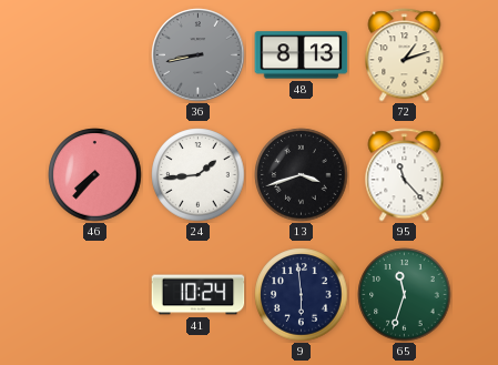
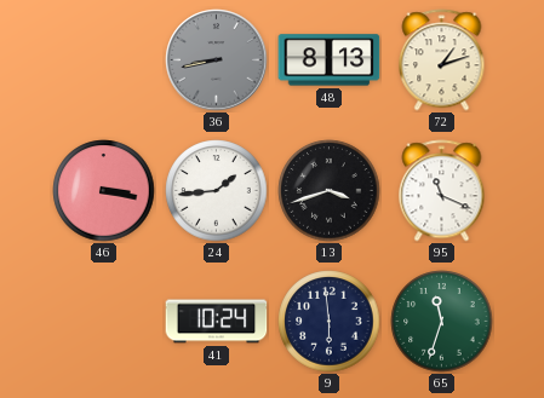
46: 7:37 -> 3:17 (104, 191)
95: 11:23 -> 11:19 (442, 191)
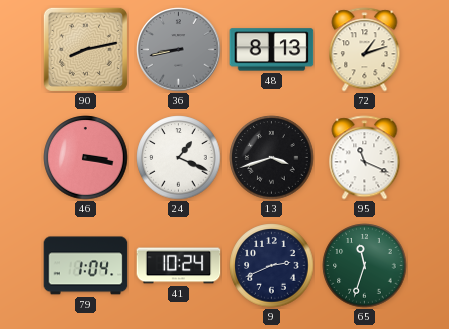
90: none -> 8:13 (85, 49)
24: 1:44 -> 1:19 (179, 158)
79: none -> 1:04 (86, 266)
9: 5:59 -> 2:41 (272, 266)
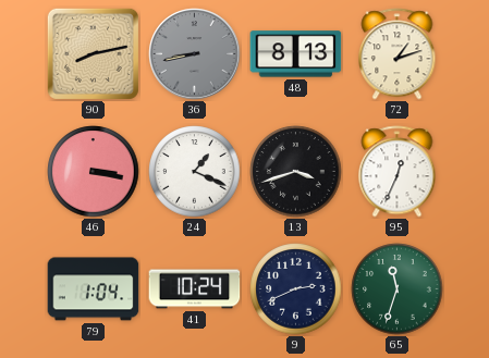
95: 11:19 -> 12:34 (398, 172)
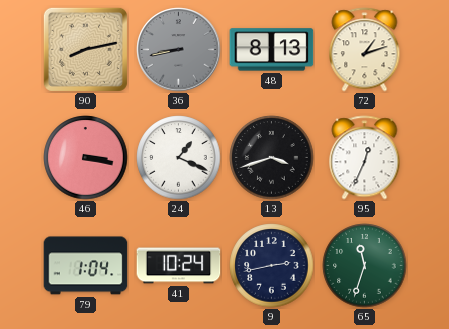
9: 2:41 -> 2:43 (272, 266)
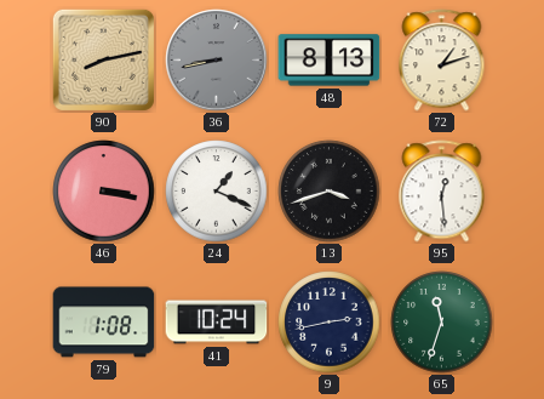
95: 12:34 -> 12:29 (442, 192)
79: 1:04 -> 1:08 (104, 323)
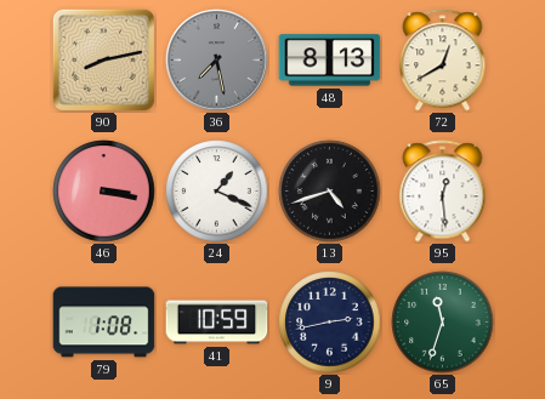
36: 8:43 -> 7:28 (217, 61)
72: 1:12 -> 12:40 (443, 61)
13: 3:42 -> 4:42 (330, 192)
41: 10:24 -> 10:59 (217, 323)
